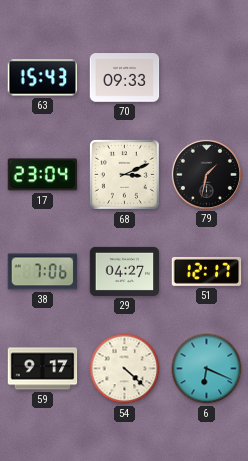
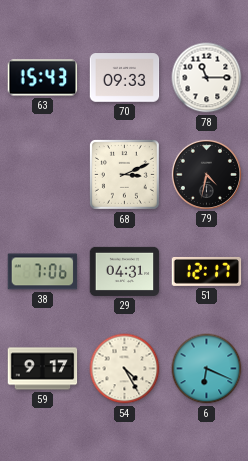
78: none -> 11:15 (207, 78)
17: 23:04 -> none (43, 175)
79: 1:32 -> 4:32 (206, 174)
29: 04:27 -> 04:31 (125, 271)
54: 4:22 -> 4:25 (125, 369)
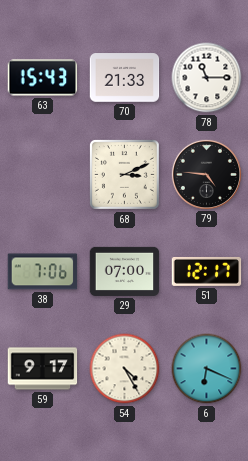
70: 09:33 -> 21:33 (125, 78)
79: 4:32 -> 4:46 (206, 174)
29: 04:31 -> 07:00 (125, 271)
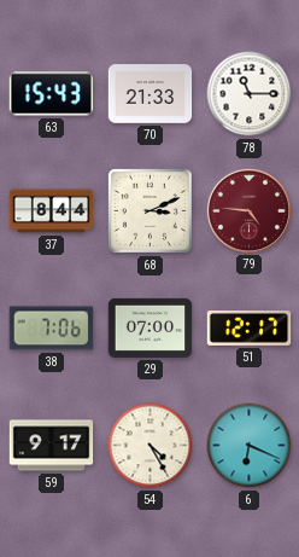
37: none -> 8:44 (52, 211)
79 dial: black -> burgundy (248, 210)
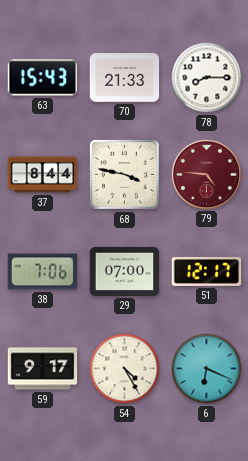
78: 11:15 -> 8:15 (207, 78)
68: 3:11 -> 3:47 (124, 174)
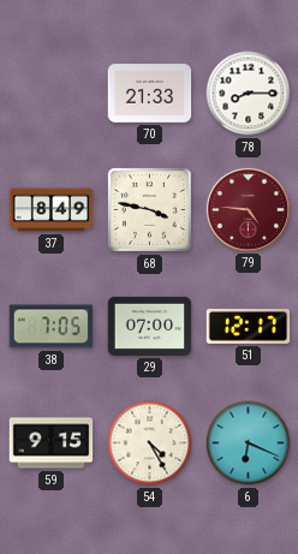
63: 15:43 -> none (43, 78)
37: 8:44 -> 8:49 (52, 210)
38: 7:06 -> 7:05 (52, 327)
59: 9:17 -> 9:15 (52, 443)
